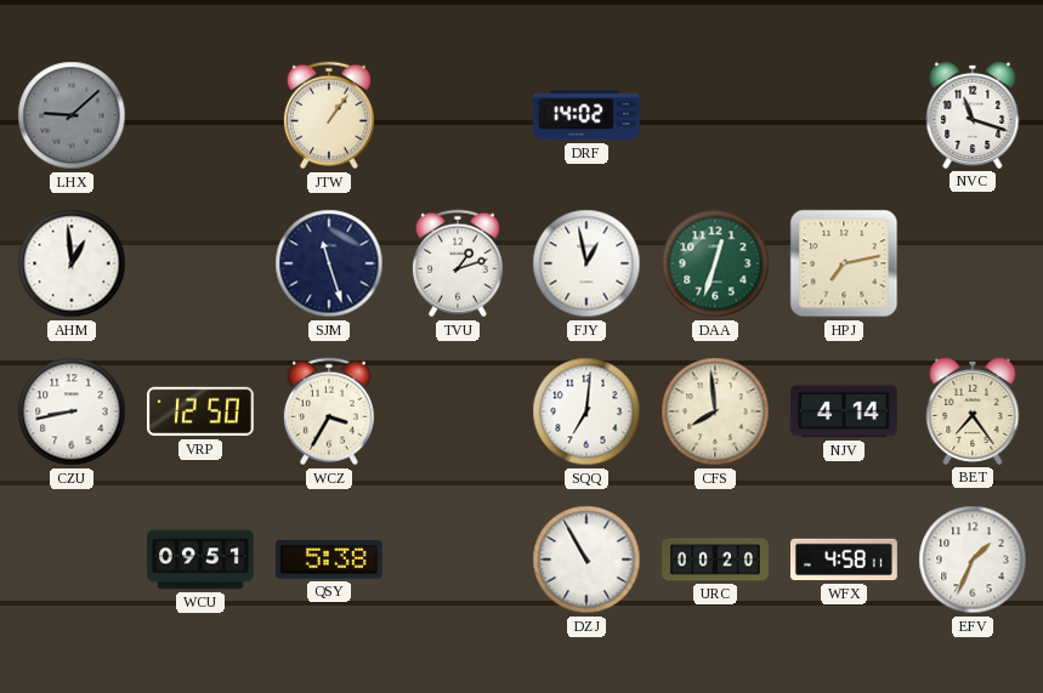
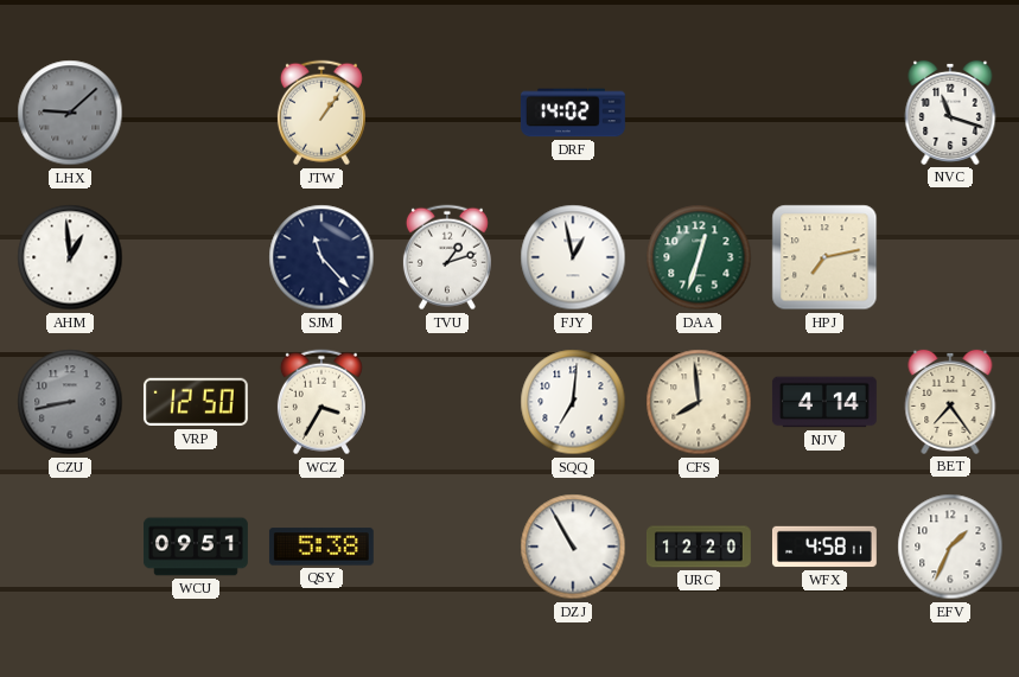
SJM: 11:27 -> 11:23 (321, 257)
CZU dial: white -> grey (70, 402)
URC: 00:20 -> 12:20 (699, 547)
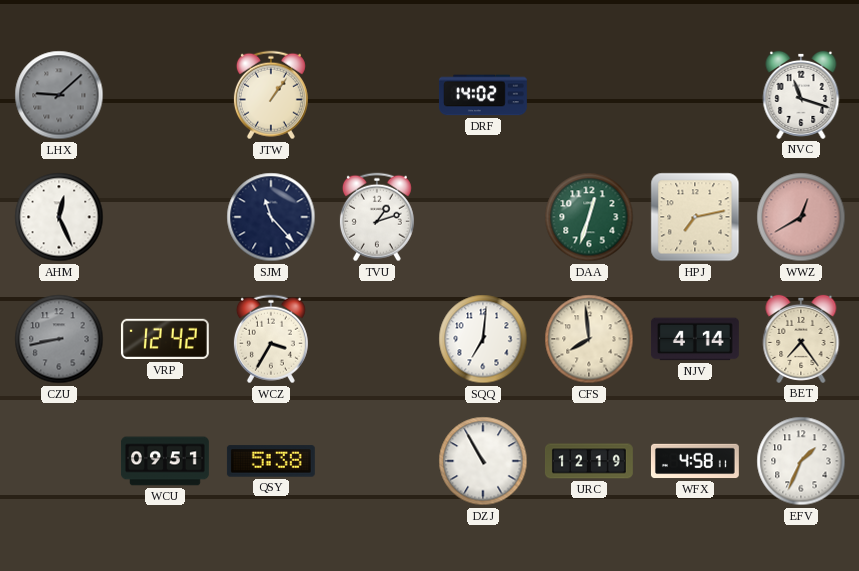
AHM: 12:59 -> 12:26 (59, 217)
FJY: 12:58 -> none (573, 257)
WWZ: none -> 12:40 (801, 217)
VRP: 12:50 -> 12:42 (165, 339)
URC: 12:20 -> 12:19 (589, 461)
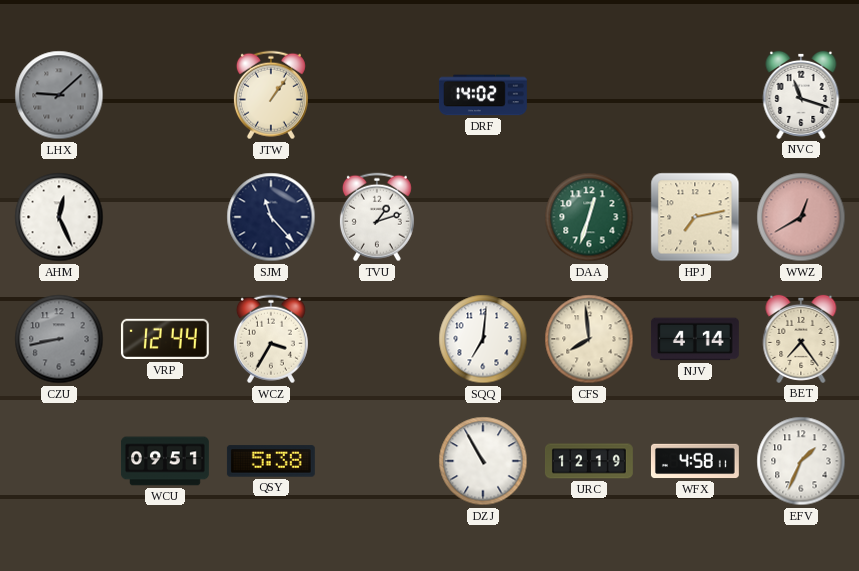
VRP: 12:42 -> 12:44 (165, 339)
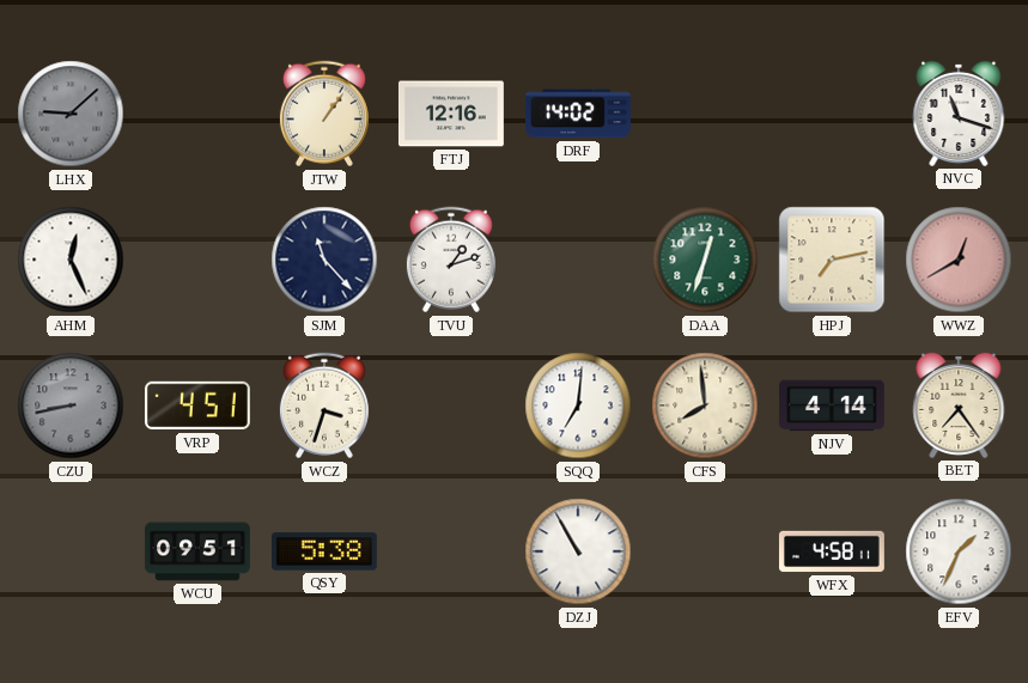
FTJ: none -> 12:16 (451, 114)
VRP: 12:44 -> 4:51 (197, 405)
WCZ: 3:35 -> 3:33 (324, 405)
URC: 12:19 -> none (589, 461)
